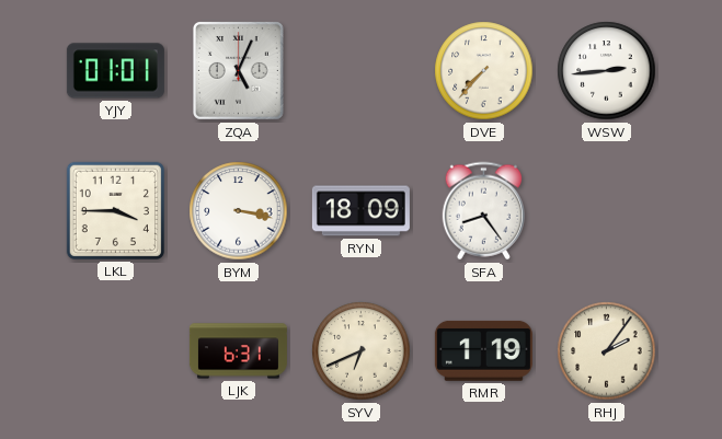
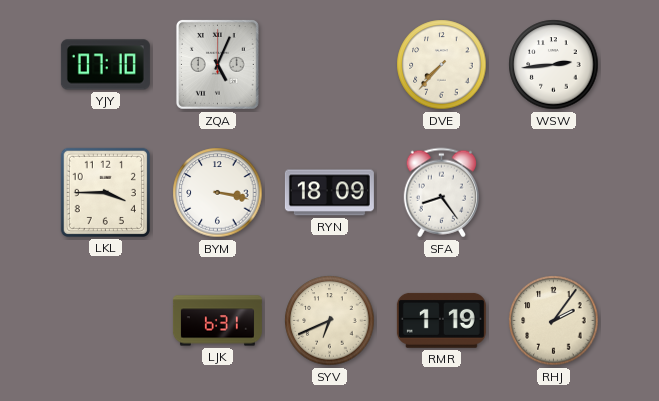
YJY: 01:01 -> 07:10 (105, 65)
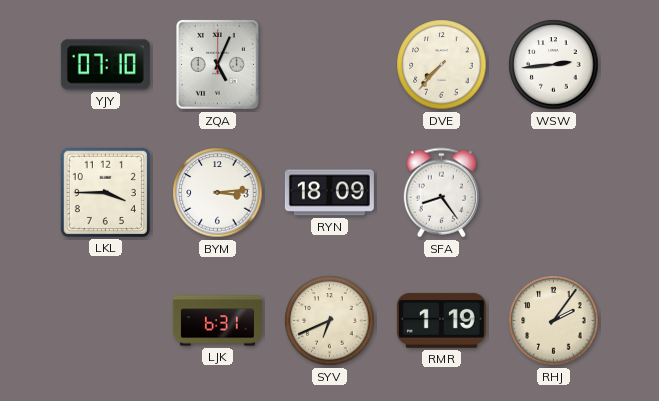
BYM: 3:17 -> 3:14 (218, 193)
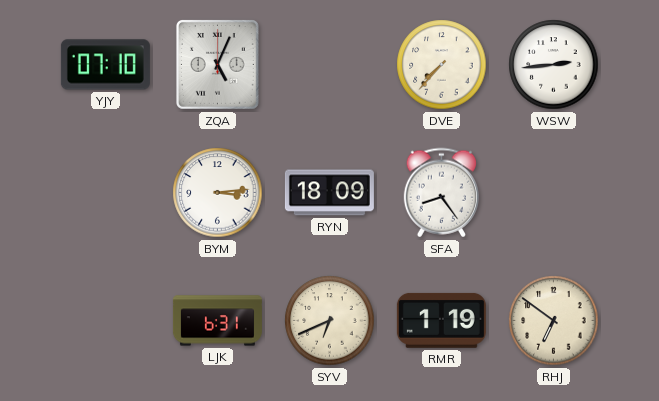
LKL: 3:45 -> none (105, 192)
RHJ: 2:06 -> 6:51 (554, 321)
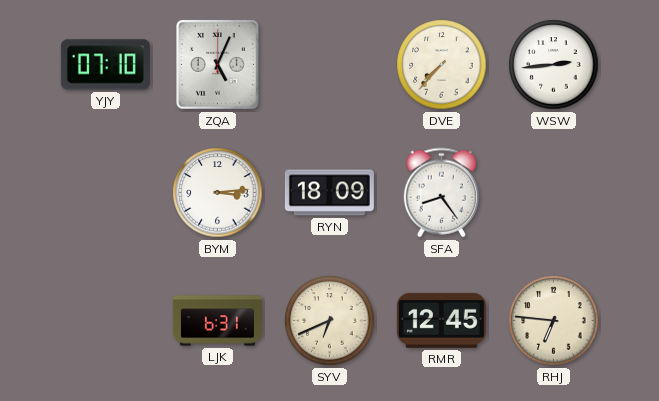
RMR: 1:19 -> 12:45 (441, 320)
RHJ: 6:51 -> 6:46 (554, 321)
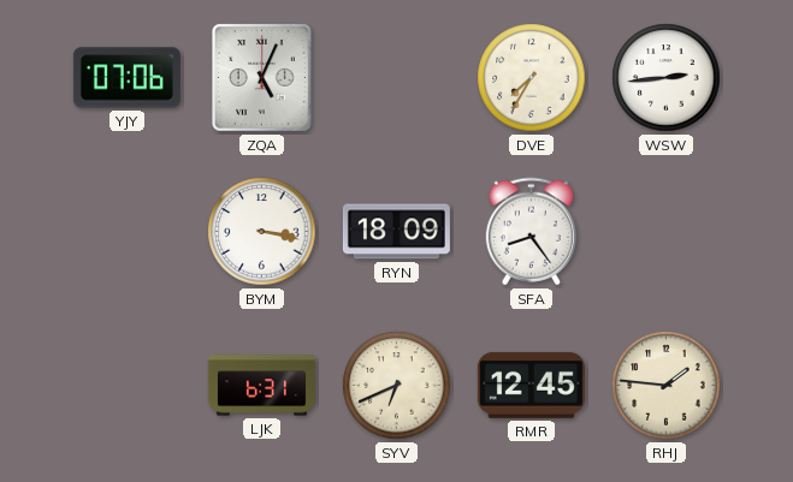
YJY: 07:10 -> 07:06 (126, 78)
DVE: 7:37 -> 7:35 (532, 78)
BYM: 3:14 -> 3:17 (262, 232)
RHJ: 6:46 -> 1:46 (667, 386)
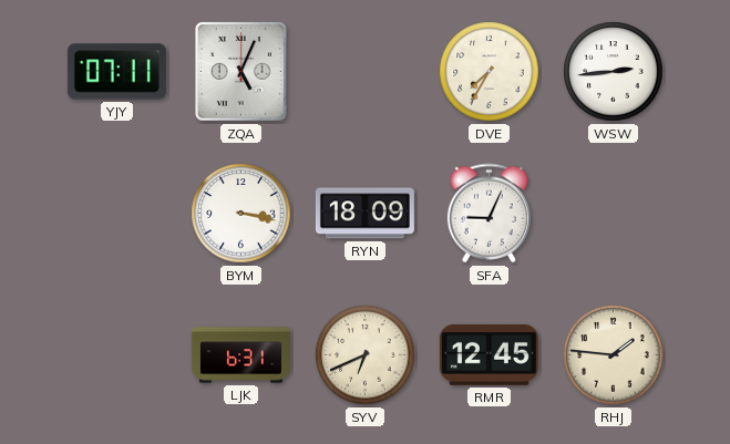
YJY: 07:06 -> 07:11 (116, 72)
SFA: 8:24 -> 9:04 (489, 214)
